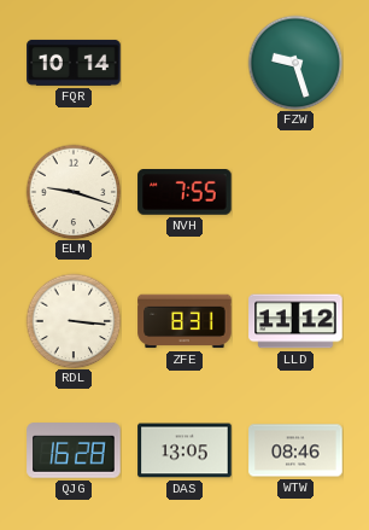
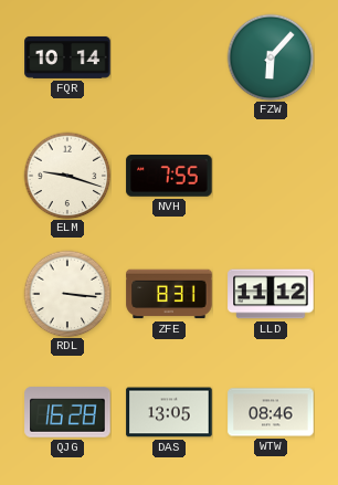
FZW: 9:27 -> 6:07 (271, 57)
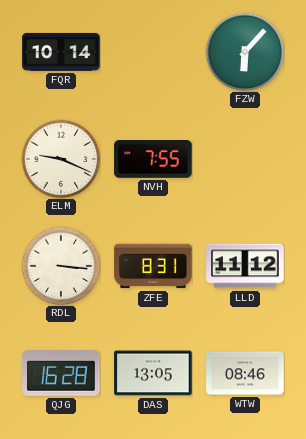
ELM: 9:18 -> 9:19 (61, 159)
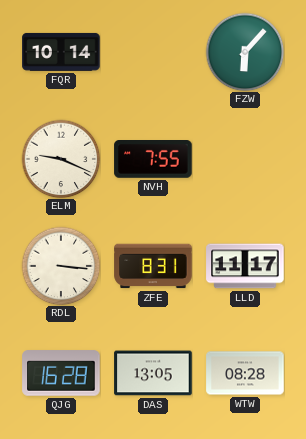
LLD: 11:12 -> 11:17 (245, 266)
WTW: 08:46 -> 08:28 (245, 373)
